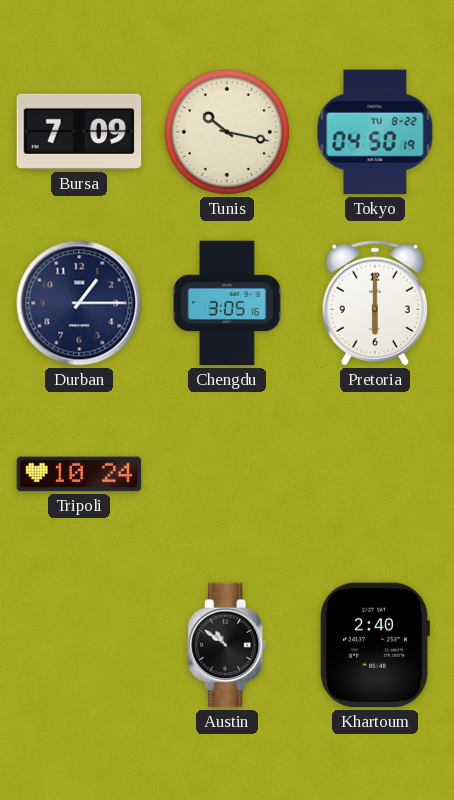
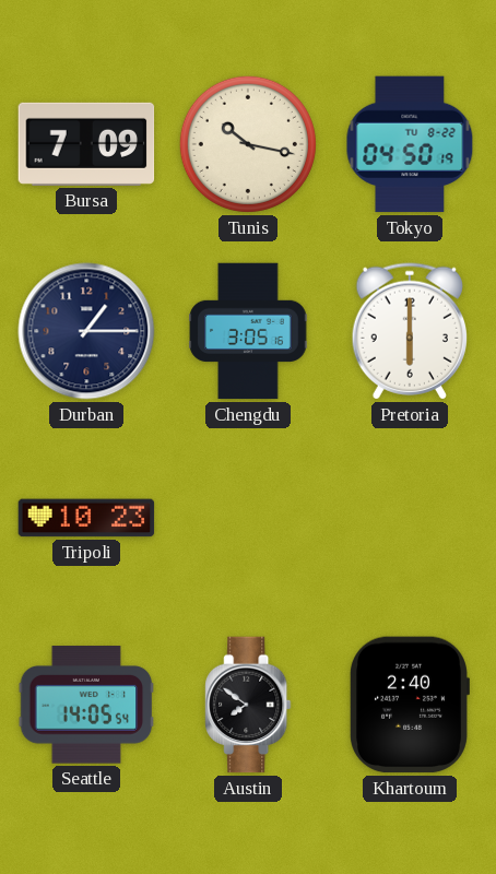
Tripoli: 10:24 -> 10:23 (86, 518)
Seattle: none -> 14:05 (86, 705)
Austin: 10:51 -> 7:51 (248, 705)
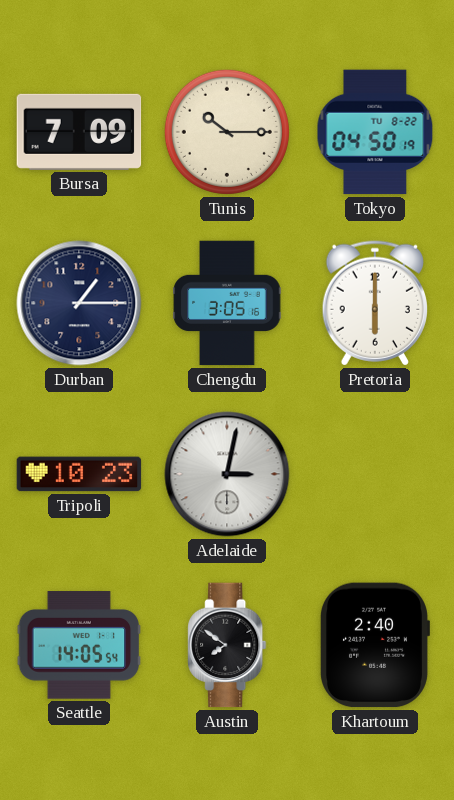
Tunis: 10:17 -> 10:15 (227, 132)
Adelaide: none -> 3:02 (227, 474)
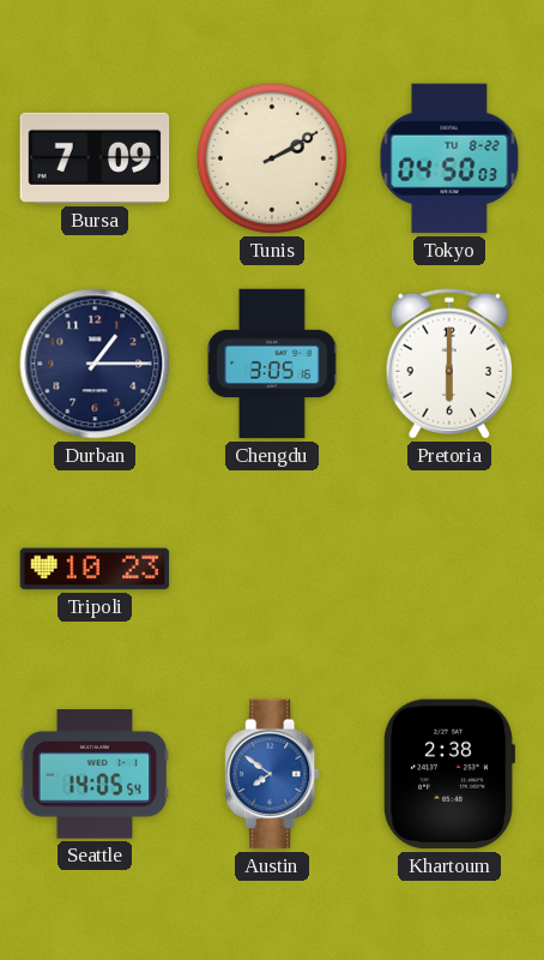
Tunis: 10:15 -> 2:10 (272, 158)
Tokyo: 04:50:19 -> 04:50:03 (449, 158)
Adelaide: 3:02 -> none (227, 474)
Austin dial: black -> blue (272, 774)
Khartoum: 2:40 -> 2:38 (448, 774)
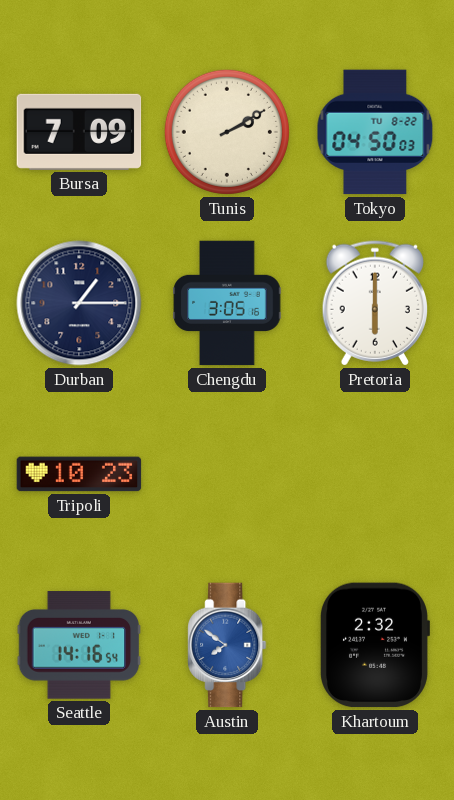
Seattle: 14:05 -> 14:16 (79, 645)
Khartoum: 2:38 -> 2:32 (374, 645)
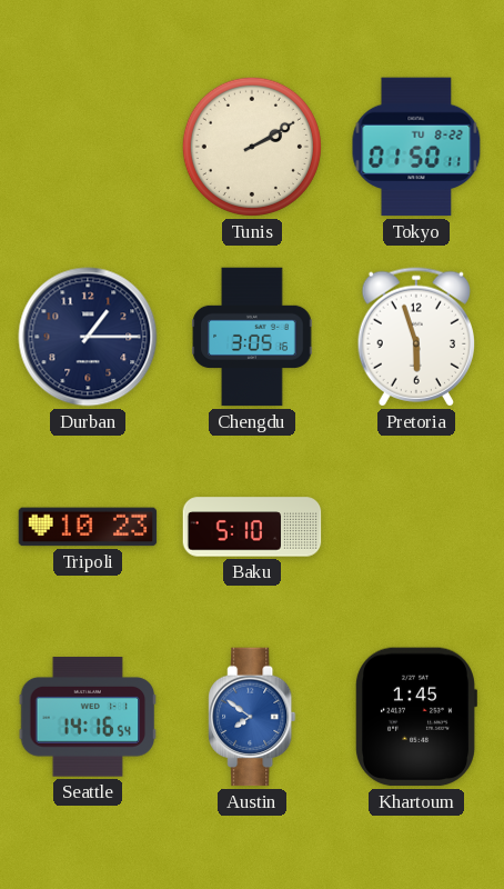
Bursa: 7:09 -> none (79, 132)
Tokyo: 04:50 -> 01:50 (416, 147)
Pretoria: 6:00 -> 5:57 (415, 337)
Baku: none -> 5:10 (252, 527)
Khartoum: 2:32 -> 1:45 (415, 717)
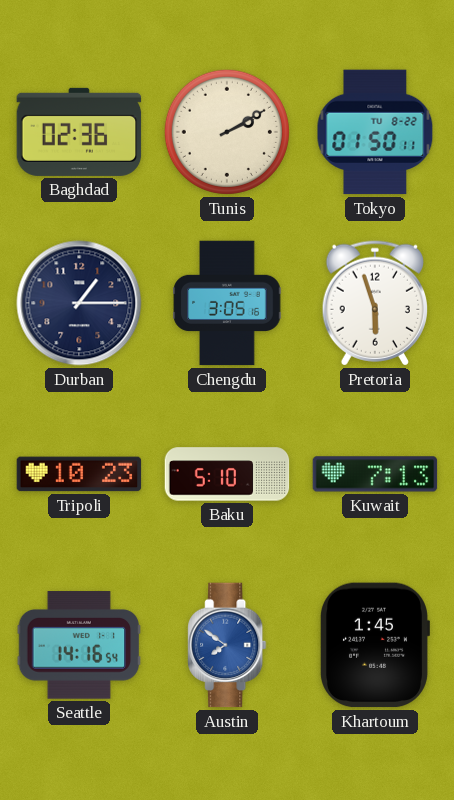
Baghdad: none -> 02:36 (79, 132)
Kuwait: none -> 7:13 (375, 474)
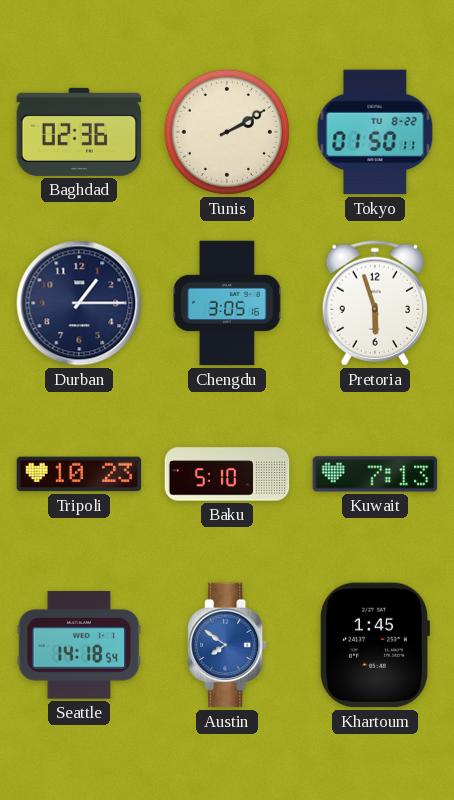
Seattle: 14:16 -> 14:18 (79, 645)
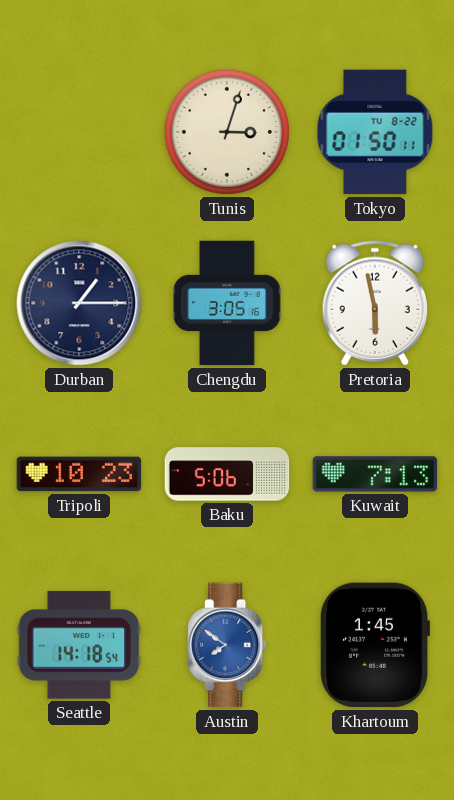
Baghdad: 02:36 -> none (79, 132)
Tunis: 2:10 -> 3:03 (227, 132)
Pretoria: 5:57 -> 5:58 (374, 303)
Baku: 5:10 -> 5:06 (227, 474)
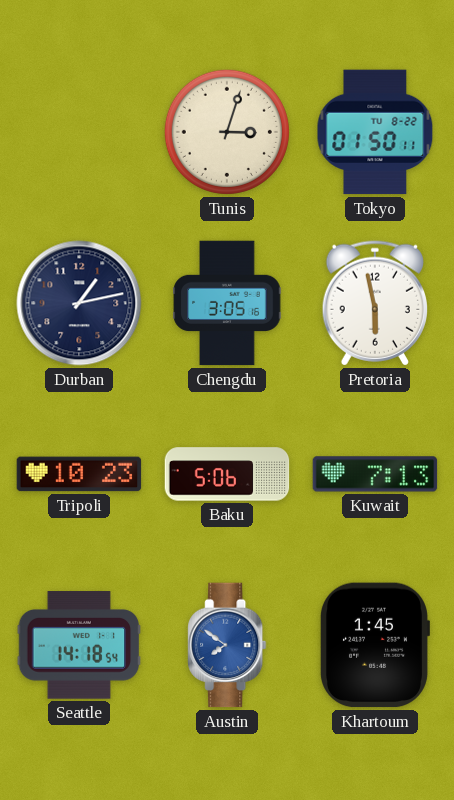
Durban: 1:15 -> 1:13 (79, 303)
